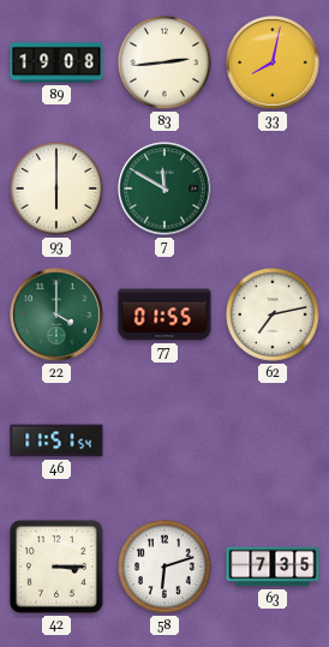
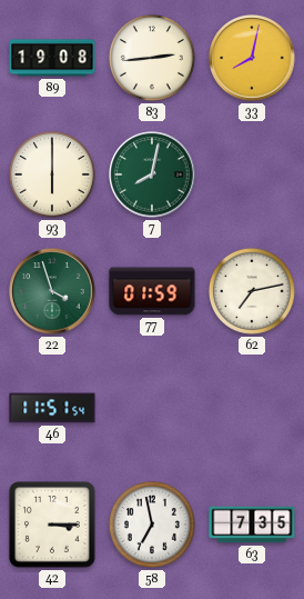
7: 11:50 -> 8:02 (152, 174)
22: 4:00 -> 3:57 (52, 291)
77: 01:55 -> 01:59 (152, 291)
58: 6:12 -> 6:58 (152, 525)
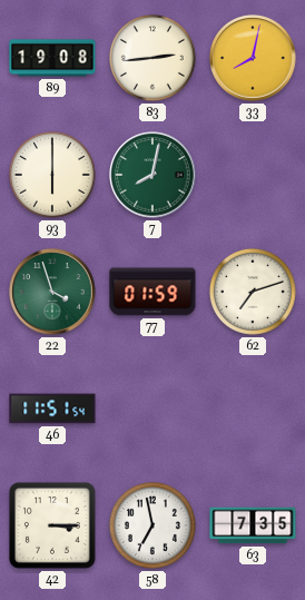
62: 7:13 -> 7:12 (253, 292)
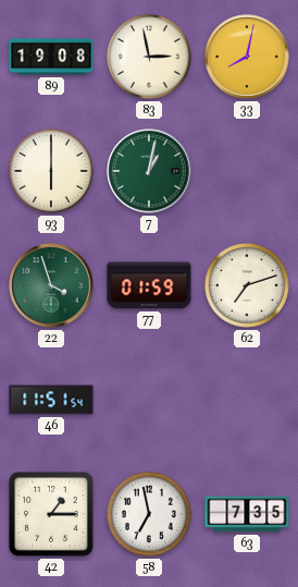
83: 2:44 -> 2:58 (149, 57)
7: 8:02 -> 1:02 (149, 171)
42: 3:15 -> 1:15 (51, 514)
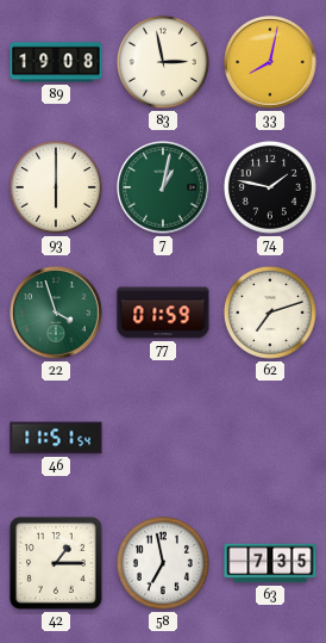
74: none -> 1:47 (270, 187)
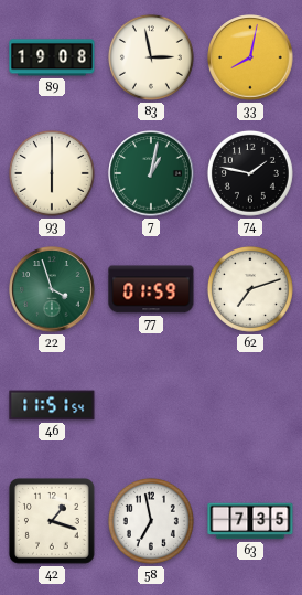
42: 1:15 -> 1:18 (52, 521)
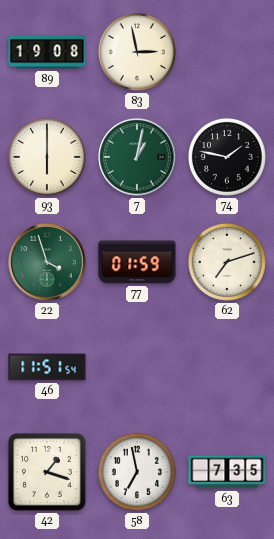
33: 8:02 -> none (250, 57)
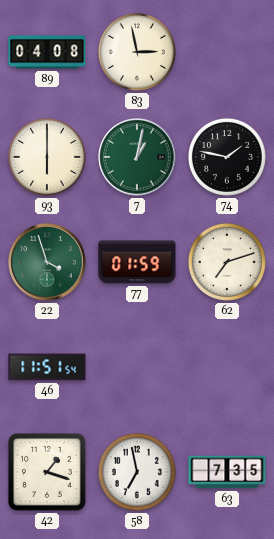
89: 19:08 -> 04:08 (47, 52)
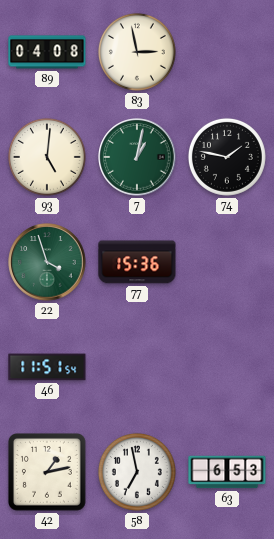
93: 6:00 -> 5:01 (47, 157)
77: 01:59 -> 15:36 (137, 262)
62: 7:12 -> none (227, 262)
42: 1:18 -> 1:13 (47, 472)
63: 7:35 -> 6:53 (227, 472)
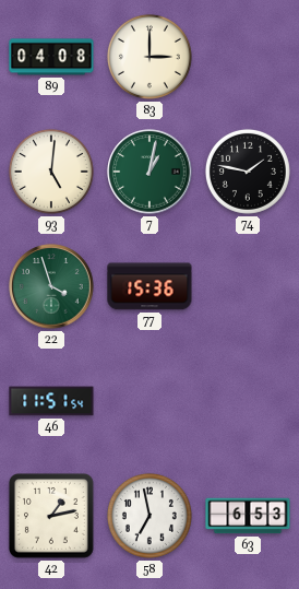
83: 2:58 -> 3:00 (149, 57)
